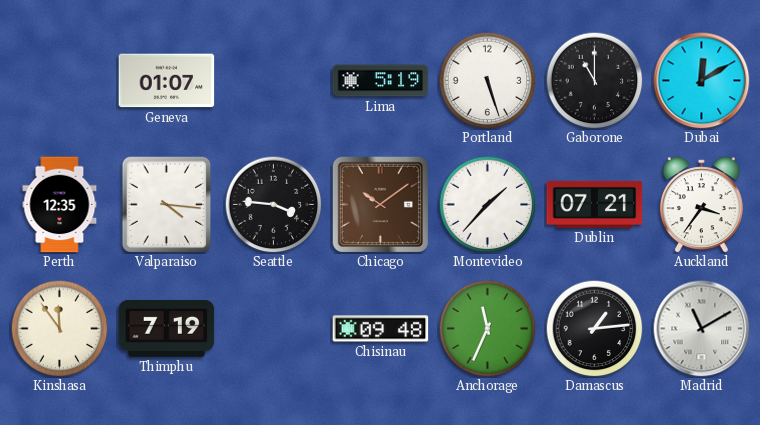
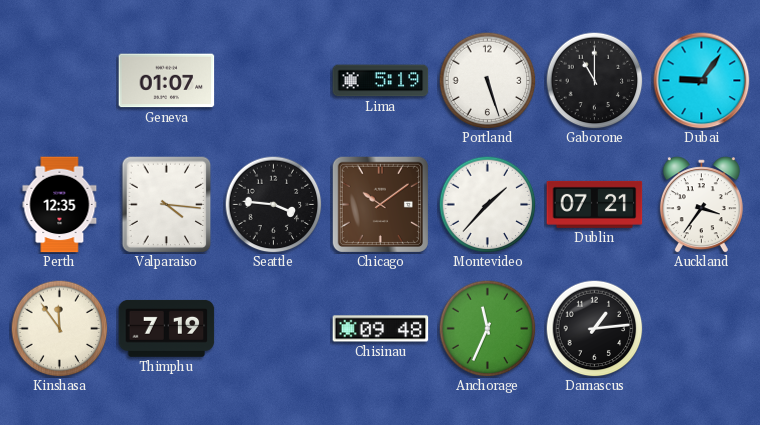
Dubai: 12:10 -> 9:06 (702, 81)
Madrid: 11:10 -> none (702, 329)
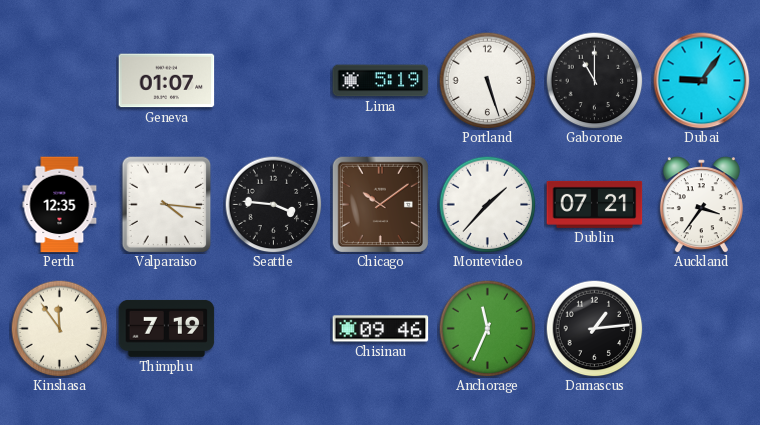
Chisinau: 09:48 -> 09:46 (381, 329)
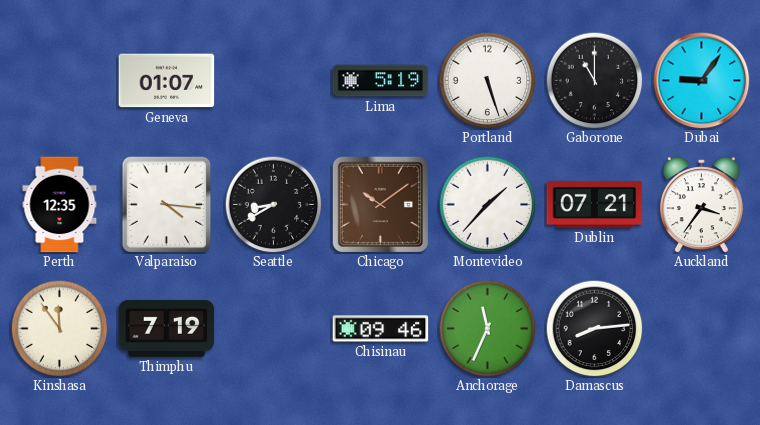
Seattle: 3:46 -> 8:40 (273, 204)
Damascus: 1:14 -> 8:14 (594, 328)
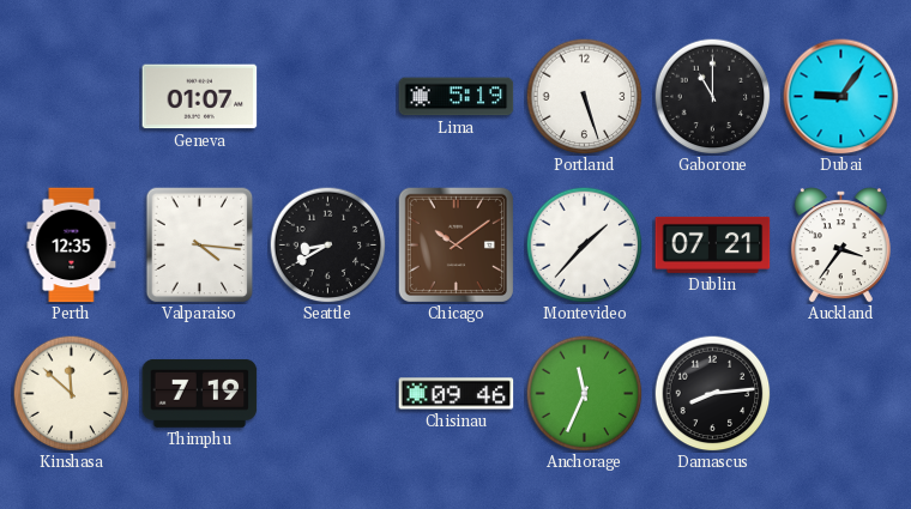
Kinshasa: 11:54 -> 11:52 (71, 393)
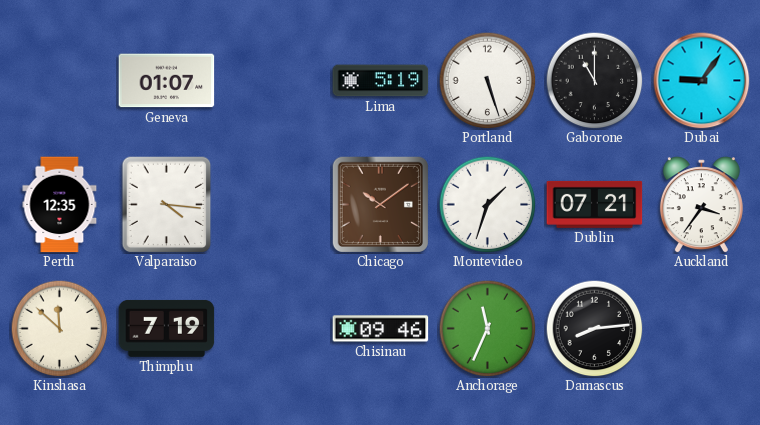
Seattle: 8:40 -> none (327, 244)
Montevideo: 1:37 -> 1:33 (487, 204)
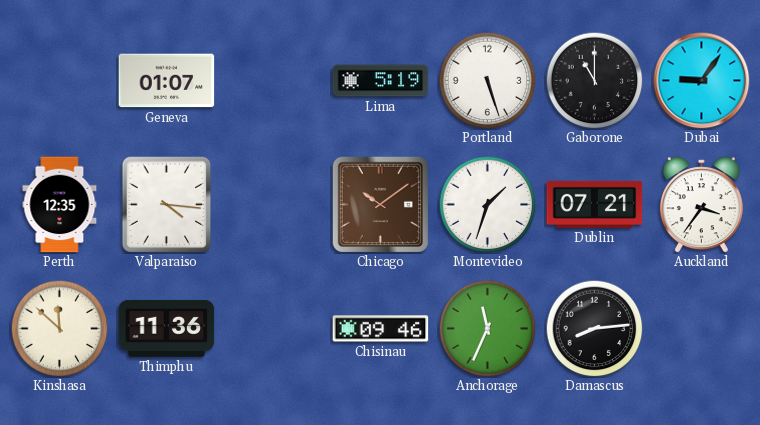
Thimphu: 7:19 -> 11:36 (167, 328)
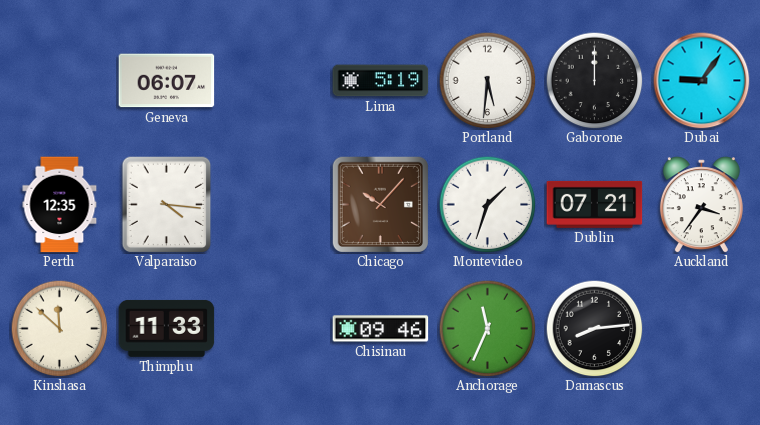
Geneva: 01:07 -> 06:07 (167, 81)
Portland: 5:27 -> 5:31 (487, 80)
Gaborone: 11:00 -> 12:00 (594, 80)
Chicago: 10:09 -> 10:07 (380, 204)
Thimphu: 11:36 -> 11:33 (167, 328)
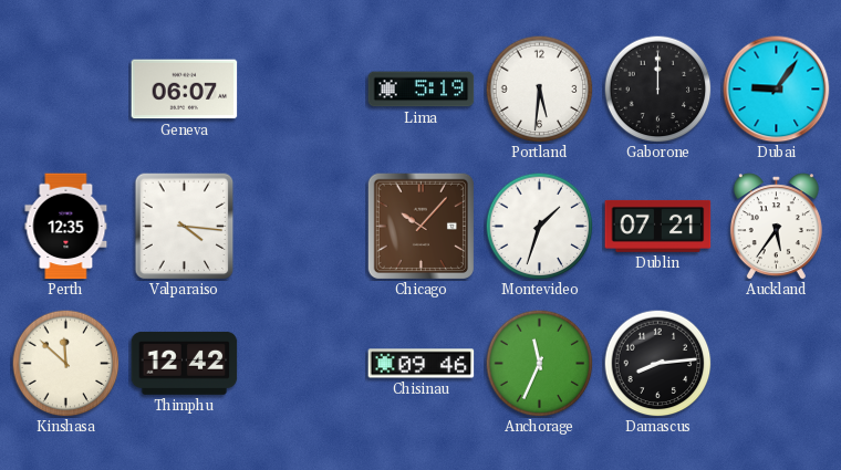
Auckland: 3:36 -> 5:36 (776, 227)
Thimphu: 11:33 -> 12:42 (185, 363)
